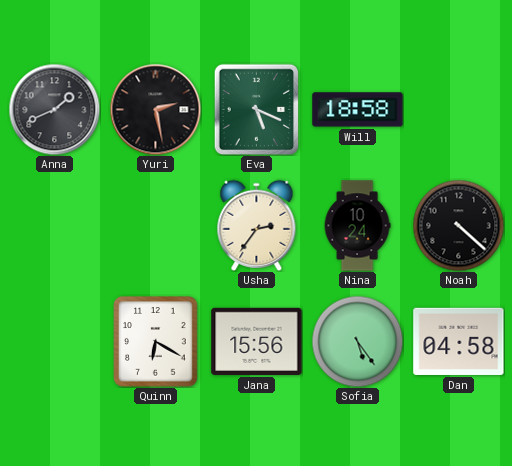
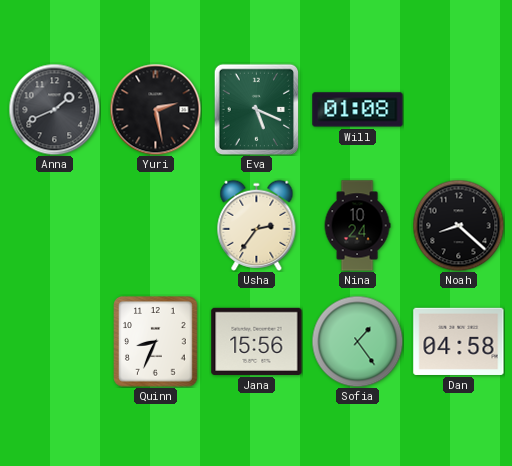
Will: 18:58 -> 01:08 (358, 110)
Noah: 4:22 -> 8:22 (458, 225)
Quinn: 6:20 -> 8:34 (156, 342)
Sofia: 5:24 -> 1:24 (357, 341)
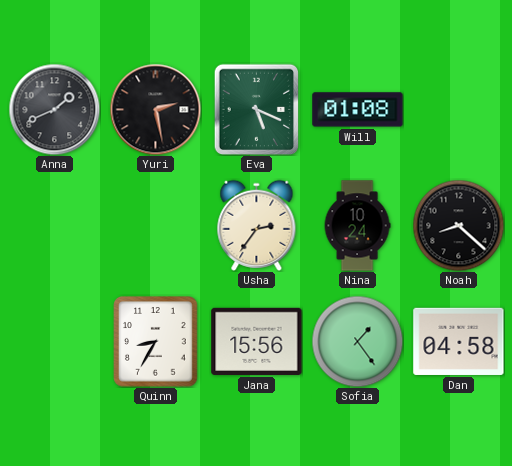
Quinn: 8:34 -> 8:35 (156, 342)
